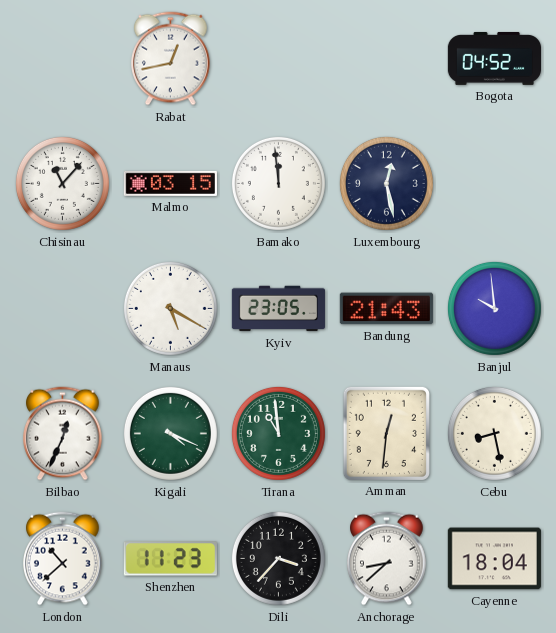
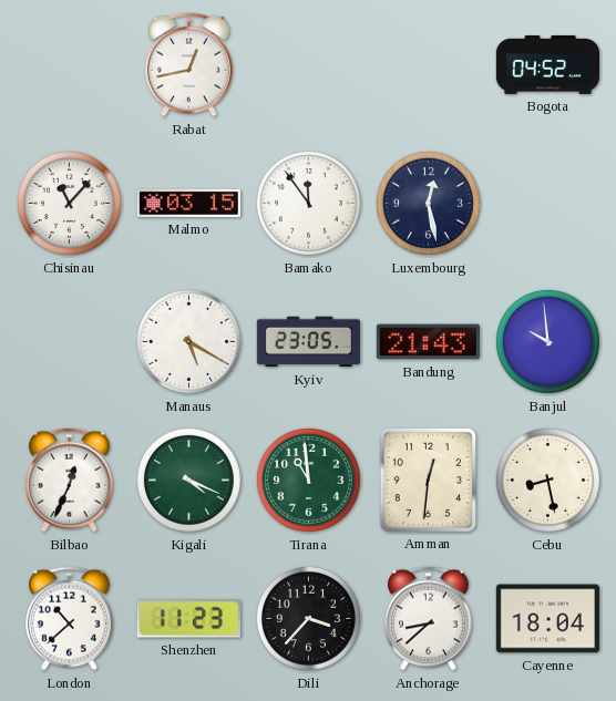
Bamako: 11:59 -> 11:54 (308, 203)
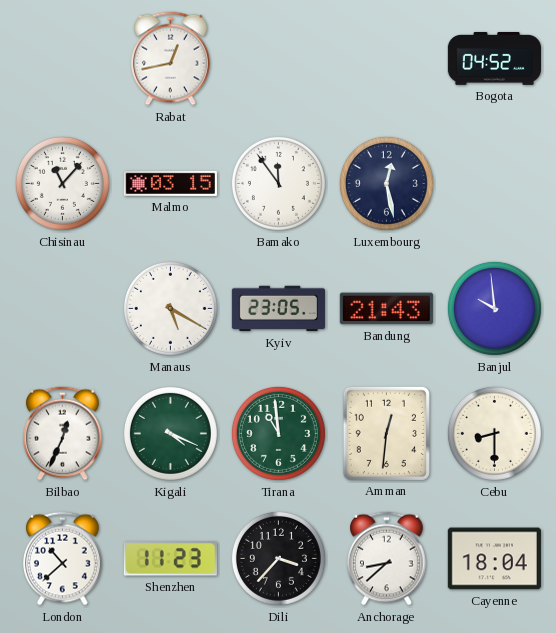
Cebu: 8:28 -> 8:30 (494, 433)
